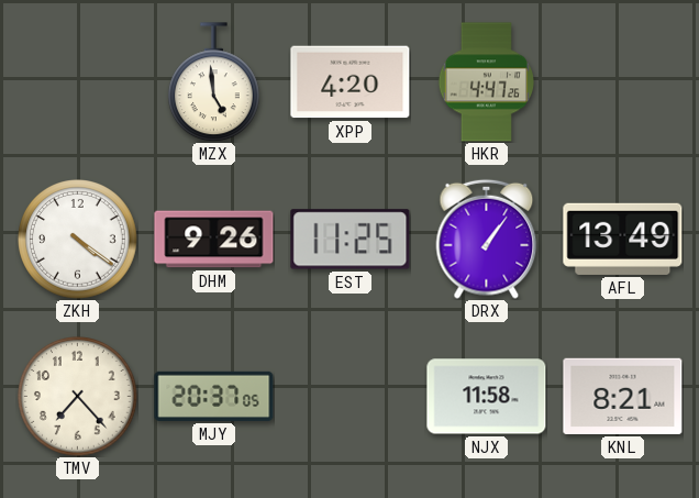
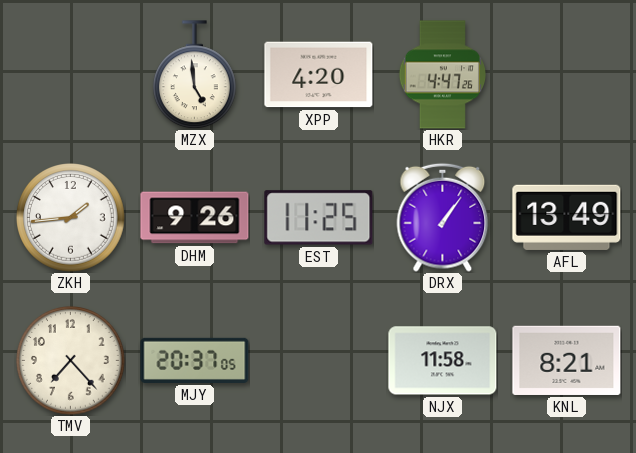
ZKH: 4:21 -> 1:44 (71, 218)
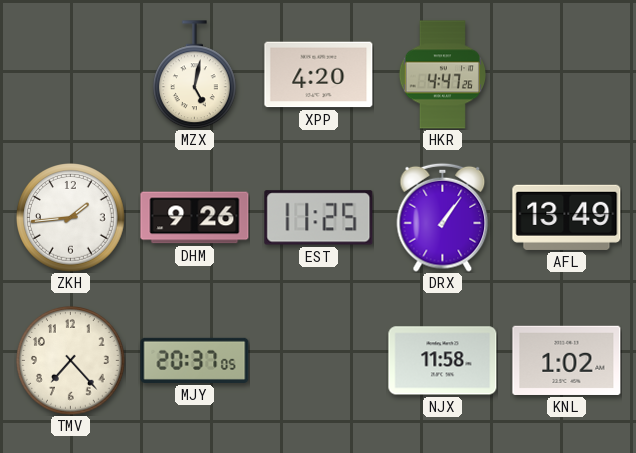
MZX: 4:59 -> 5:02 (195, 75)
KNL: 8:21 -> 1:02 (567, 360)
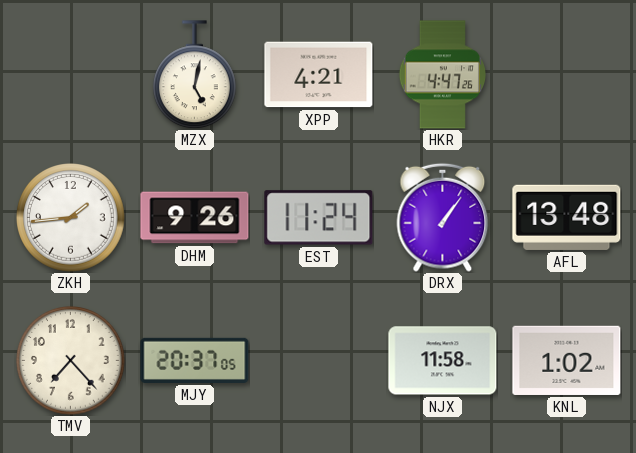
XPP: 4:20 -> 4:21 (319, 75)
EST: 11:25 -> 11:24 (319, 218)
AFL: 13:49 -> 13:48 (567, 217)
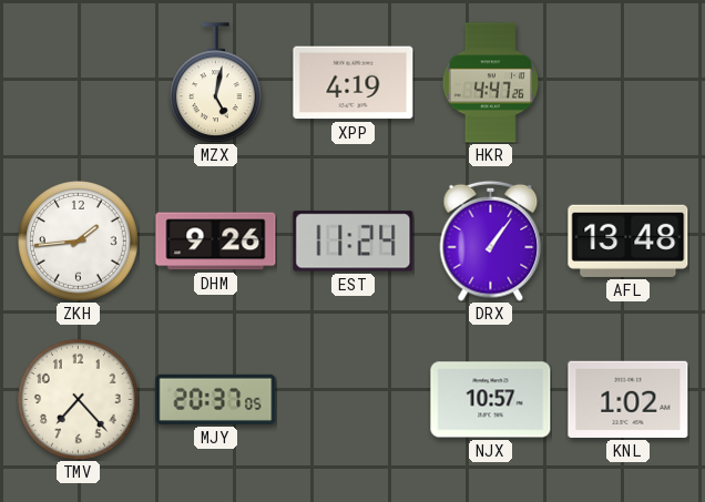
XPP: 4:21 -> 4:19 (354, 83)
NJX: 11:58 -> 10:57 (491, 400)
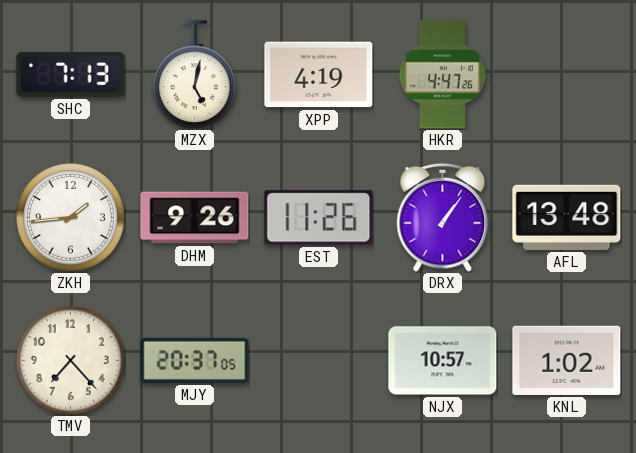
SHC: none -> 7:13 (71, 74)
EST: 11:24 -> 11:26 (319, 218)
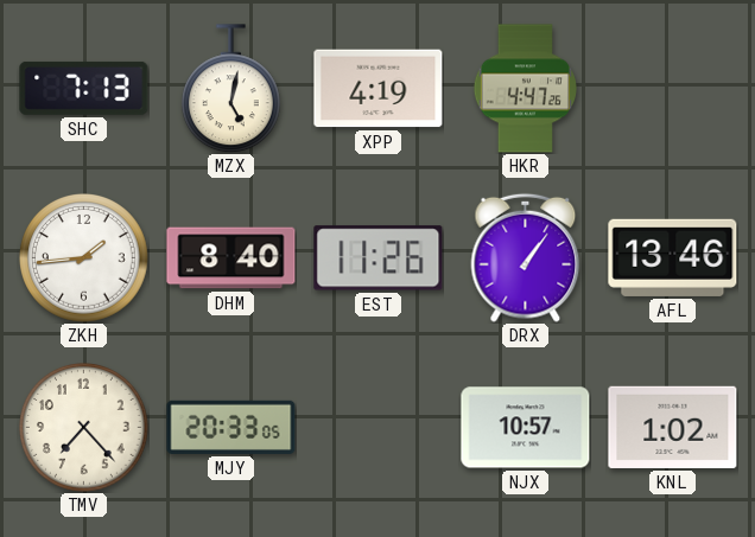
DHM: 9:26 -> 8:40 (231, 258)
AFL: 13:48 -> 13:46 (673, 257)
MJY: 20:37 -> 20:33 (231, 427)
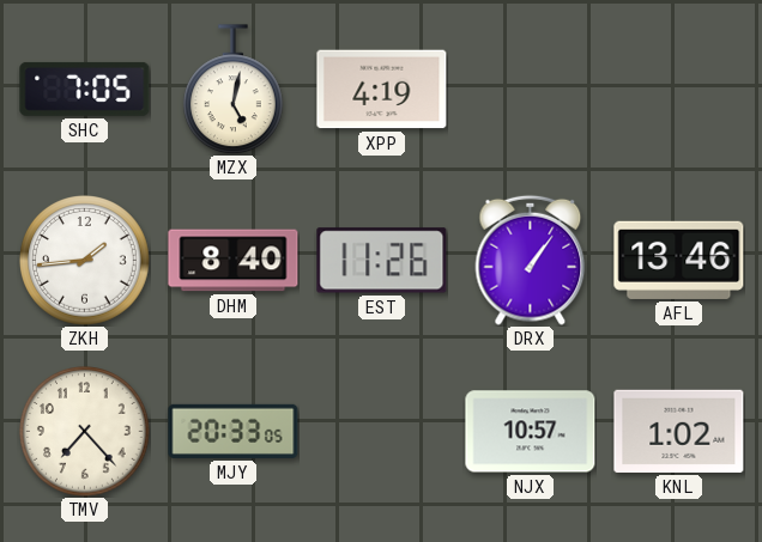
SHC: 7:13 -> 7:05 (85, 89)
HKR: 4:47 -> none (525, 89)
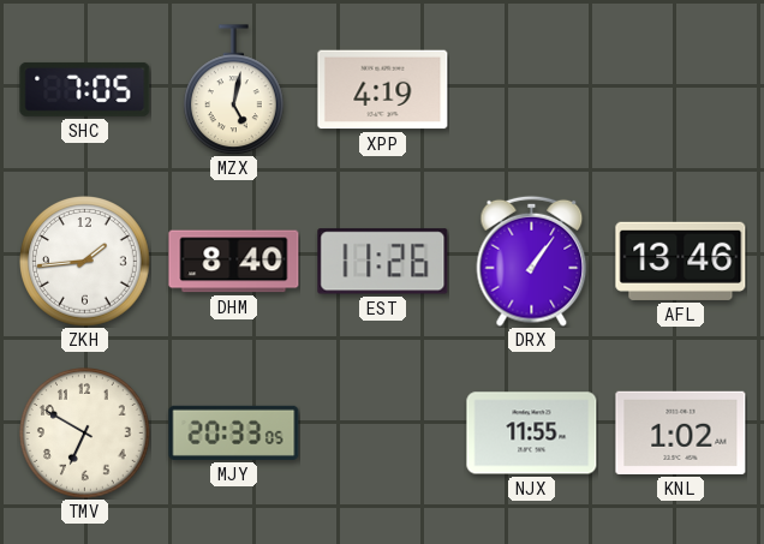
TMV: 7:23 -> 6:50 (85, 434)
NJX: 10:57 -> 11:55 (532, 434)
